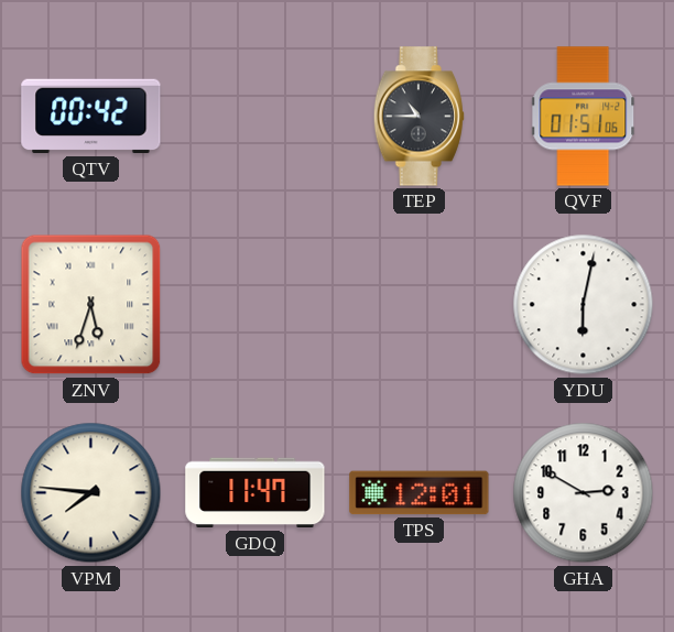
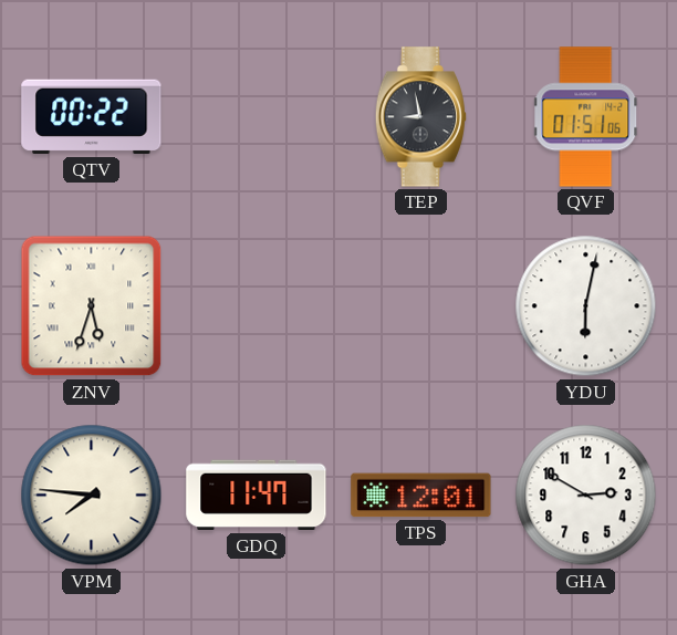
QTV: 00:42 -> 00:22 (92, 117)
TEP: 10:45 -> 8:58 (420, 117)
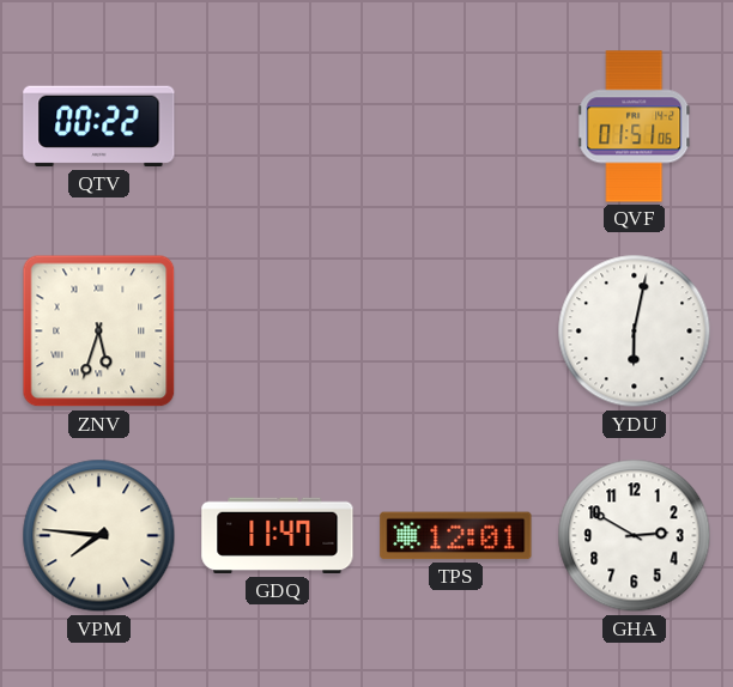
TEP: 8:58 -> none (420, 117)
